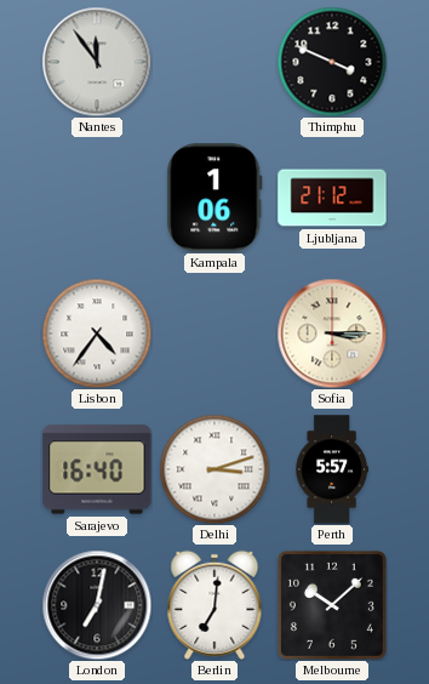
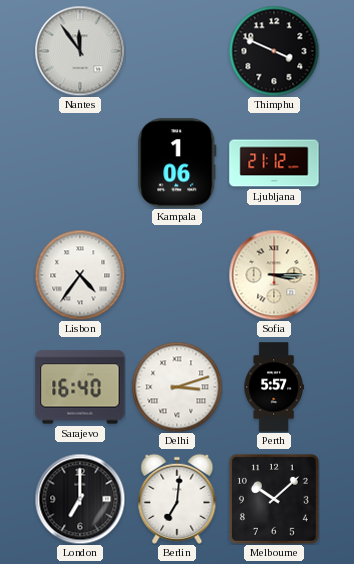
London: 7:02 -> 7:00 (80, 499)
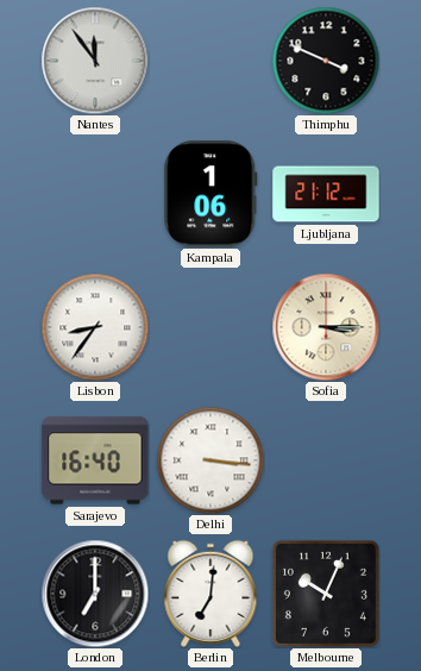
Lisbon: 4:36 -> 8:36 (95, 327)
Delhi: 3:12 -> 3:16 (211, 460)
Perth: 5:57 -> none (274, 387)
Melbourne: 10:08 -> 10:04 (326, 594)
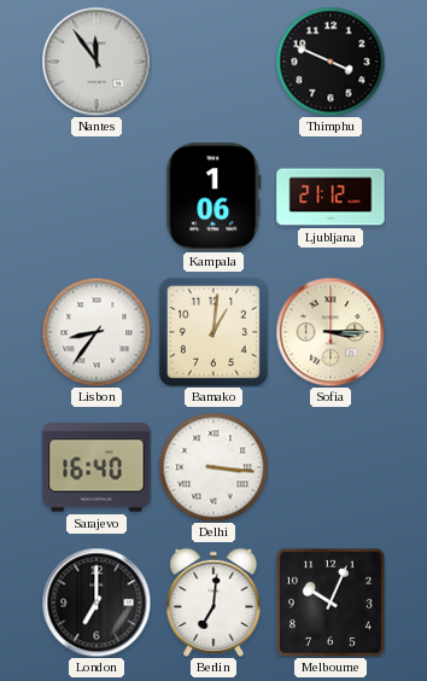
Bamako: none -> 1:01 (213, 332)
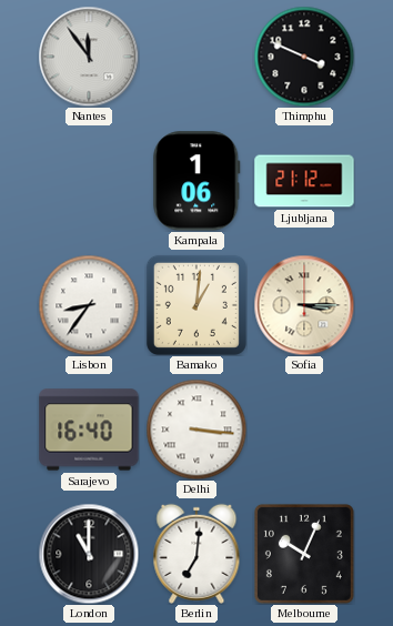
London: 7:00 -> 11:00 (89, 554)
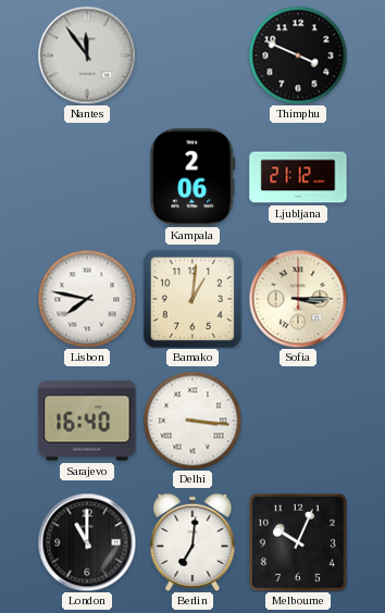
Kampala: 1:06 -> 2:06 (192, 177)
Lisbon: 8:36 -> 7:47 (87, 299)
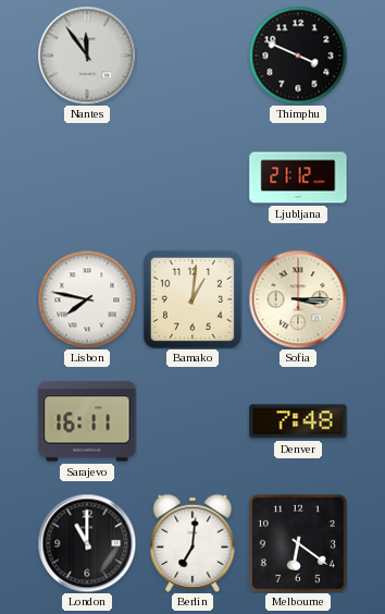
Kampala: 2:06 -> none (192, 177)
Sarajevo: 16:40 -> 16:11 (87, 421)
Delhi: 3:16 -> none (192, 421)
Denver: none -> 7:48 (298, 421)
Melbourne: 10:04 -> 6:21 (298, 543)
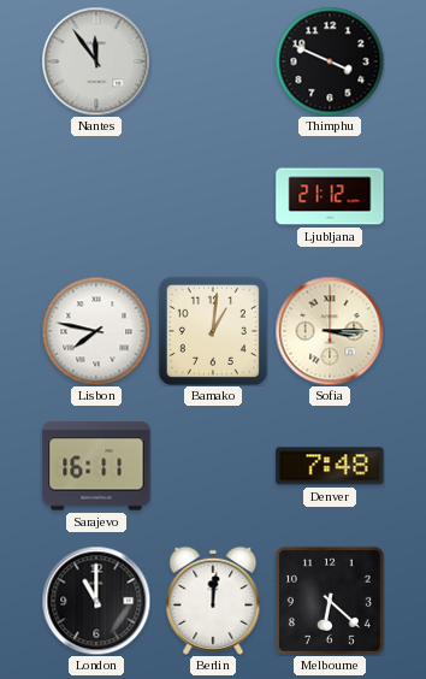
Berlin: 7:01 -> 12:01 (213, 601)
Melbourne: 6:21 -> 6:22 (330, 601)
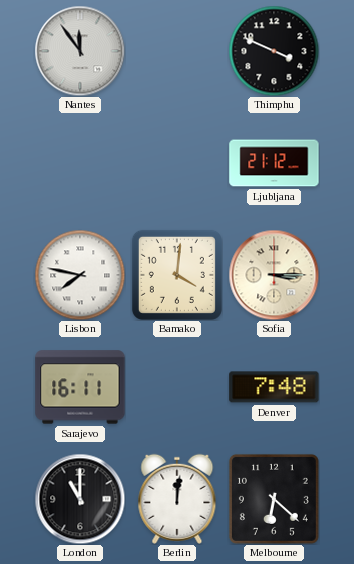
Bamako: 1:01 -> 4:01 (177, 275)
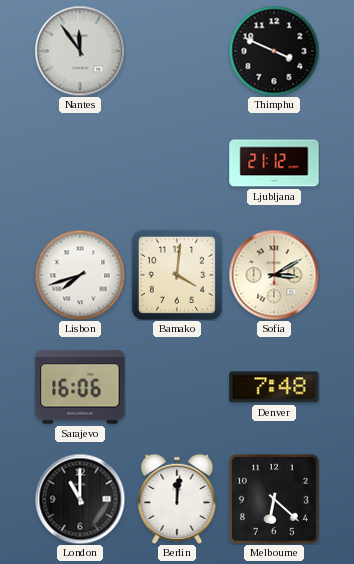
Lisbon: 7:47 -> 7:42 (80, 275)
Sofia: 3:15 -> 3:10 (274, 275)
Sarajevo: 16:11 -> 16:06 (80, 387)
